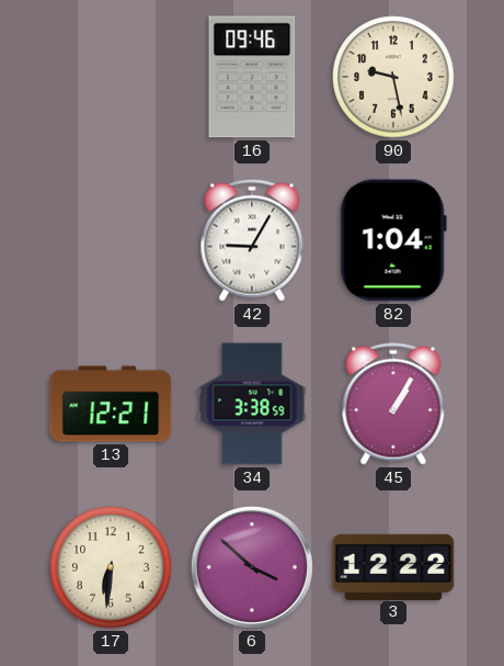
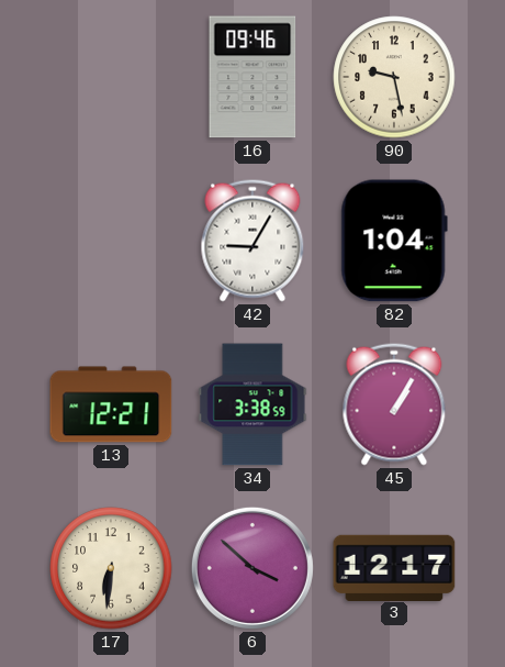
3: 12:22 -> 12:17 (394, 567)
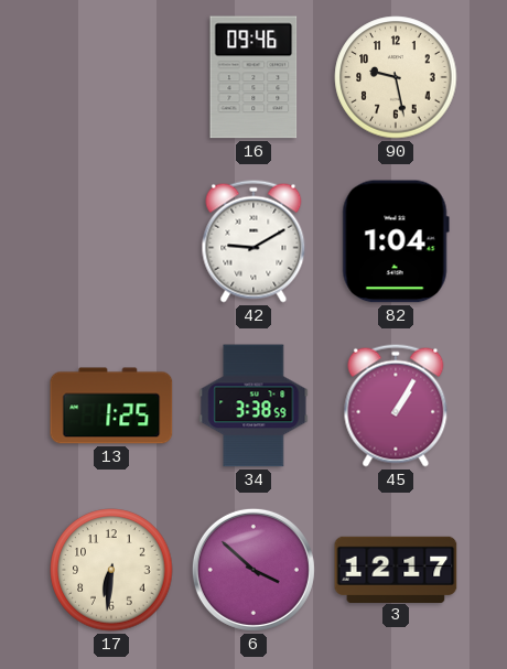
42: 9:05 -> 9:10 (253, 241)
13: 12:21 -> 1:25 (111, 406)
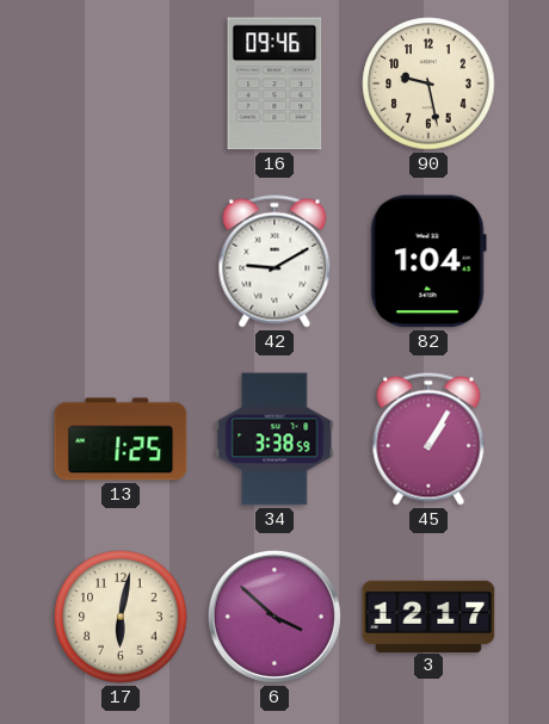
17: 6:31 -> 6:02 (121, 617)
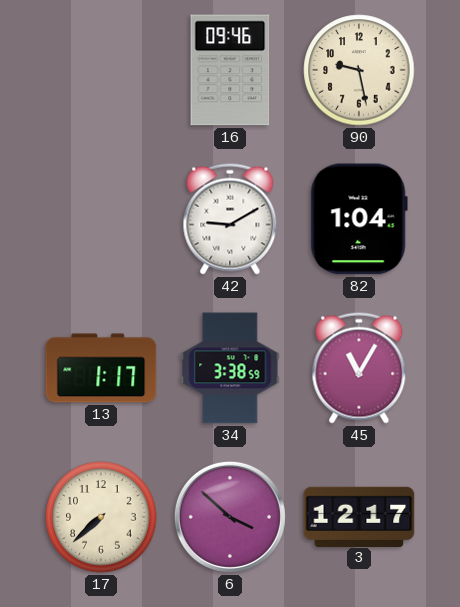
13: 1:25 -> 1:17 (101, 368)
45: 1:05 -> 11:05 (359, 368)
17: 6:02 -> 7:38 (101, 517)
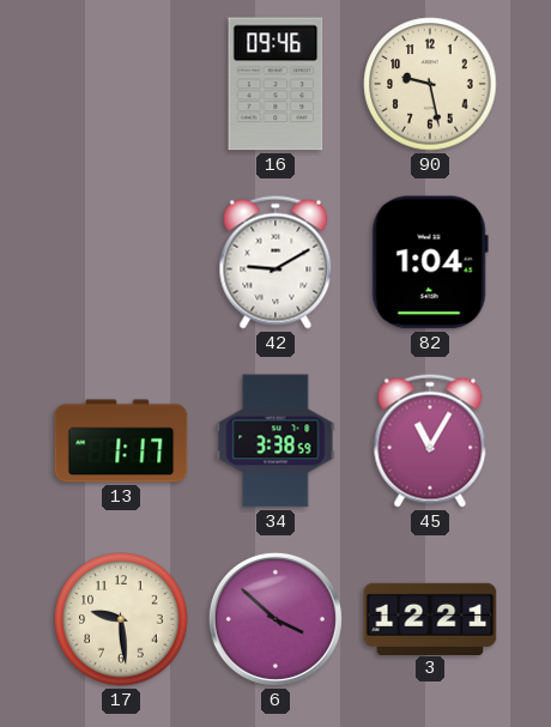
17: 7:38 -> 9:29 (121, 619)
3: 12:17 -> 12:21 (430, 618)
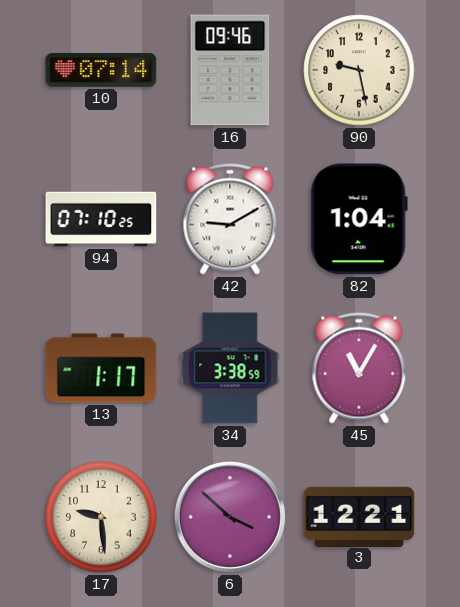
10: none -> 07:14 (101, 71)
94: none -> 07:10 (101, 219)
